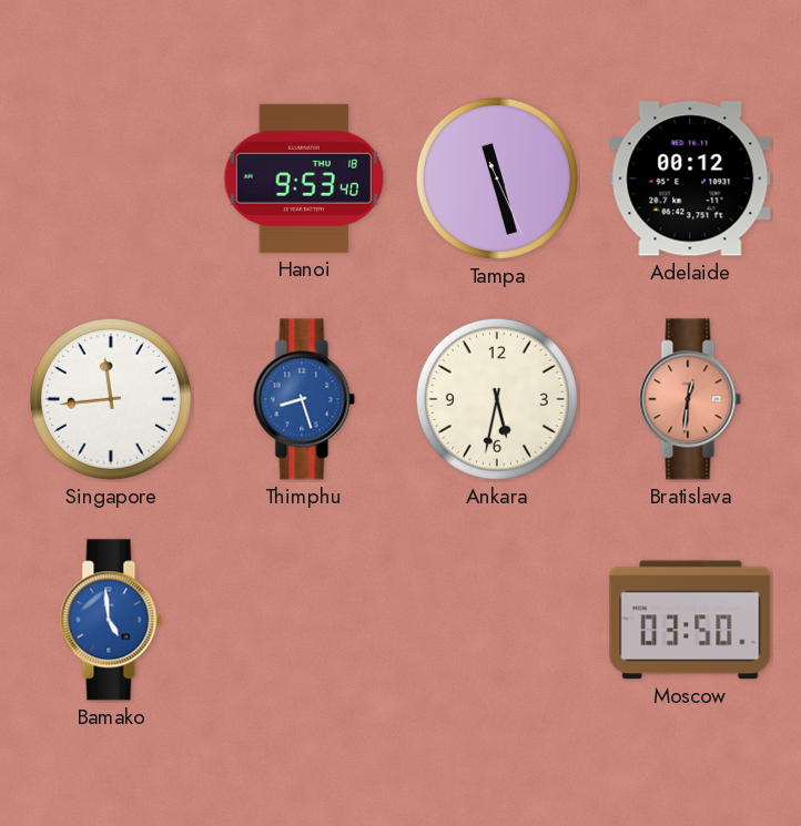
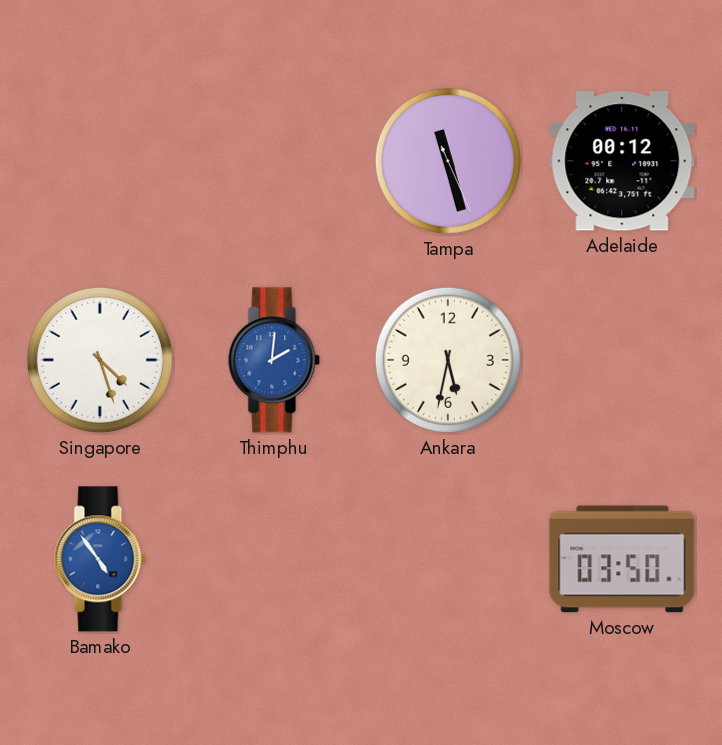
Hanoi: 9:53 -> none (304, 179)
Singapore: 11:44 -> 4:27 (100, 360)
Thimphu: 8:27 -> 2:01 (274, 360)
Bratislava: 12:31 -> none (690, 399)
Bamako: 4:59 -> 4:54 (100, 559)
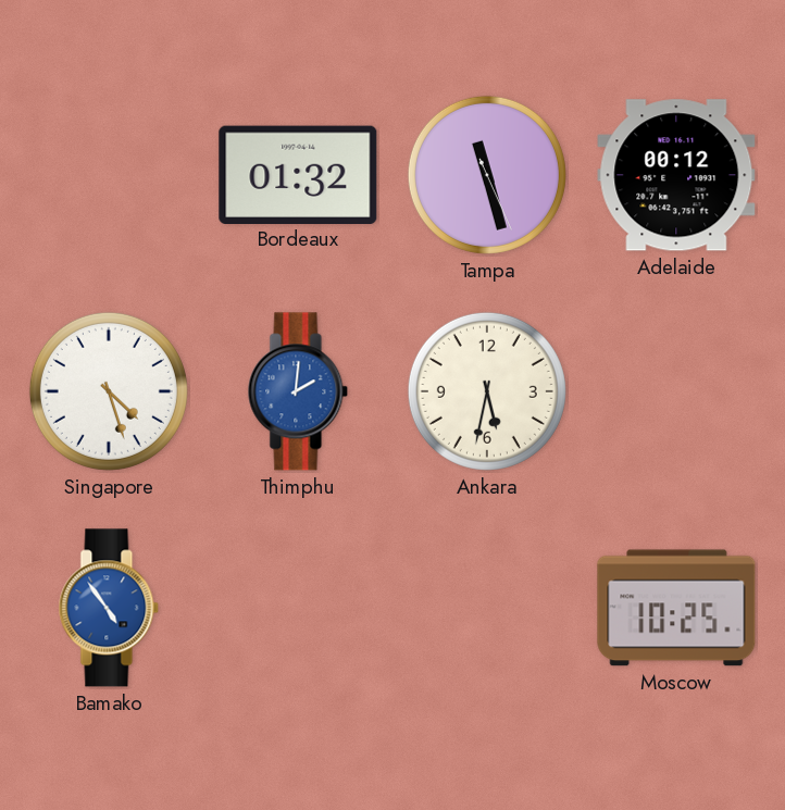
Bordeaux: none -> 01:32 (298, 174)
Moscow: 03:50 -> 10:25 (676, 608)
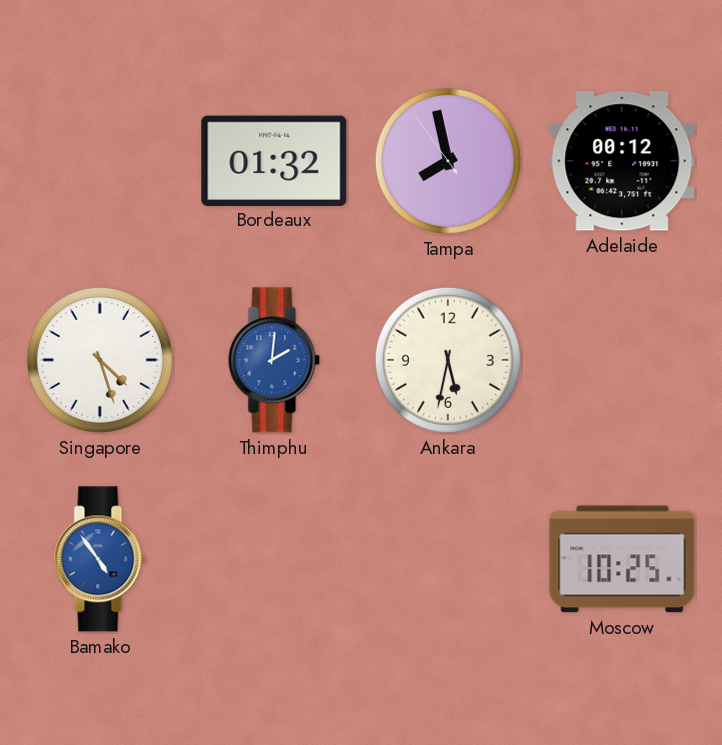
Tampa: 11:27 -> 7:57 (448, 161)
